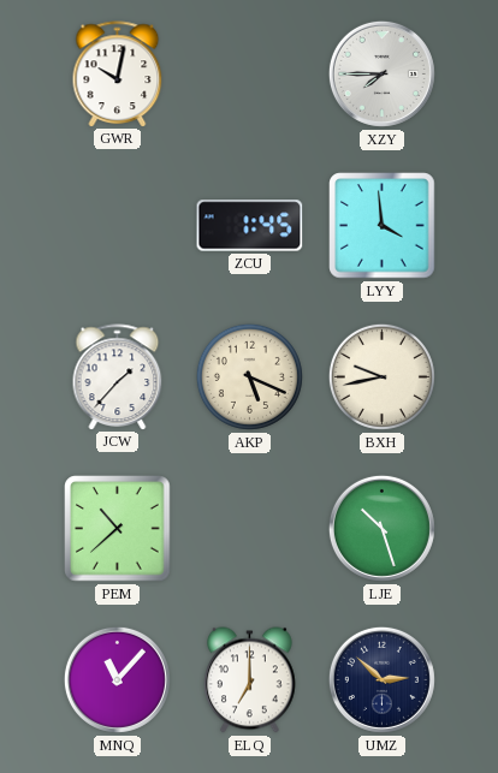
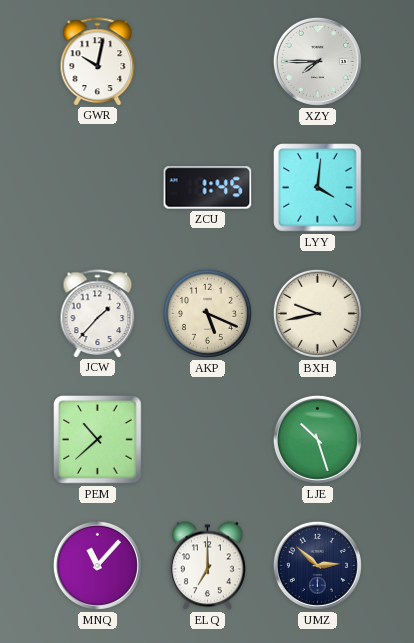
LYY: 3:59 -> 4:01 (318, 188)
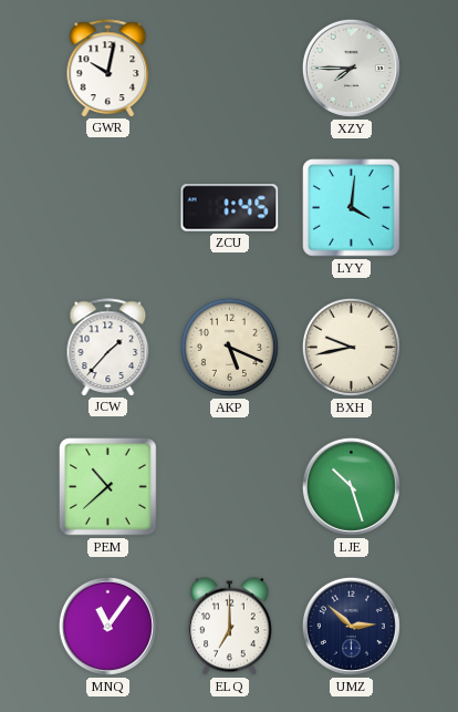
MNQ: 11:07 -> 11:06 (107, 626)
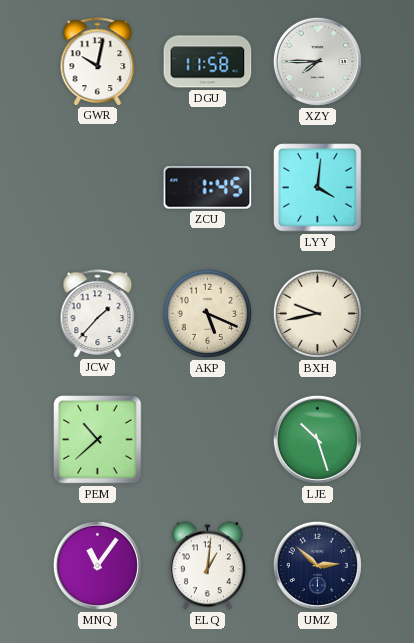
DGU: none -> 11:58 (208, 62)
ELQ: 7:00 -> 1:01 (208, 566)
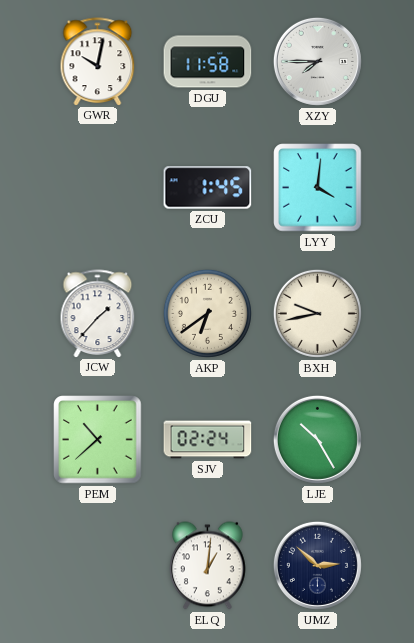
AKP: 5:19 -> 6:39 (207, 313)
SJV: none -> 02:24 (208, 440)
LJE: 10:27 -> 10:25 (317, 439)
MNQ: 11:06 -> none (97, 565)
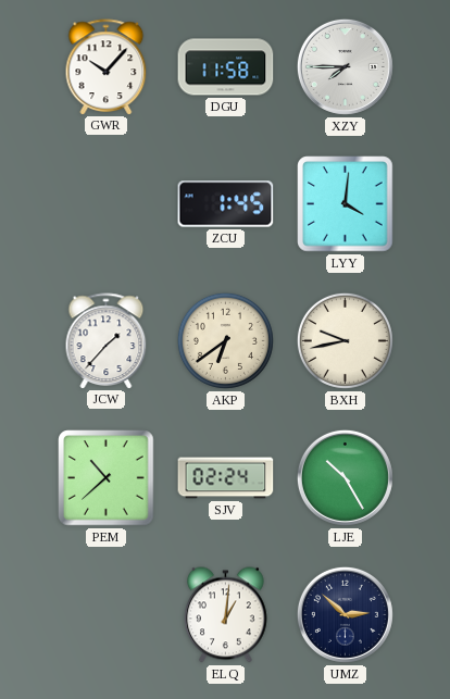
GWR: 10:02 -> 10:07 (107, 66)
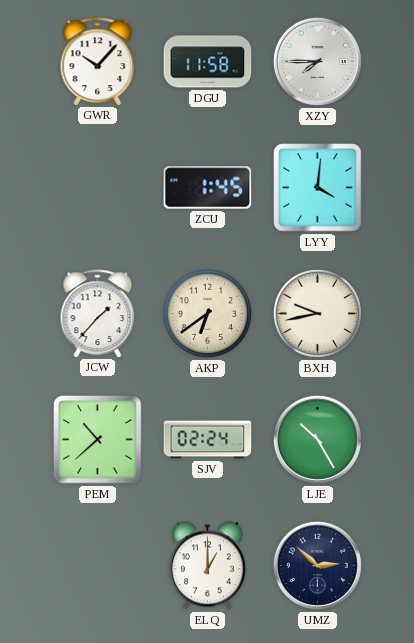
ELQ: 1:01 -> 1:00 (208, 566)
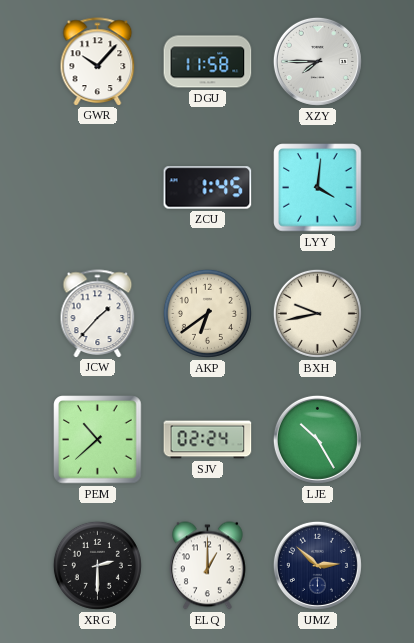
XRG: none -> 2:30 (97, 565)
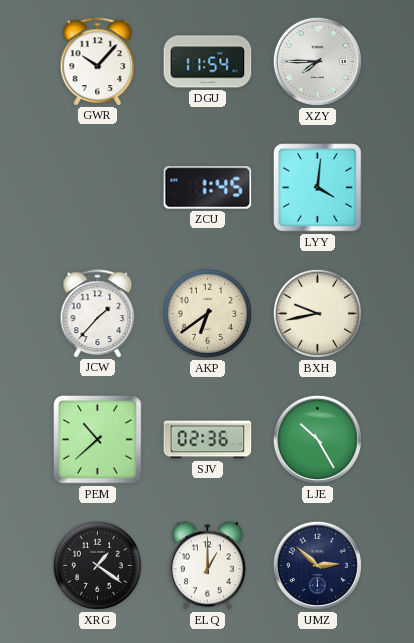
DGU: 11:58 -> 11:54 (208, 62)
SJV: 02:24 -> 02:36 (208, 440)
XRG: 2:30 -> 1:21 (97, 565)
